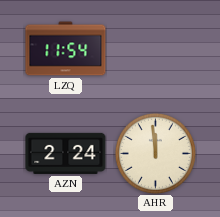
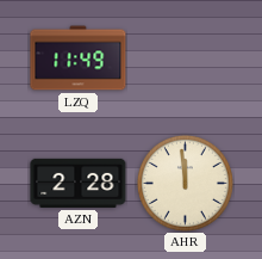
LZQ: 11:54 -> 11:49 (79, 58)
AZN: 2:24 -> 2:28 (79, 183)
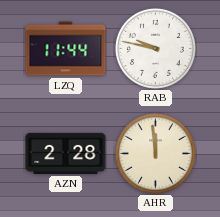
LZQ: 11:49 -> 11:44 (66, 49)
RAB: none -> 9:47 (155, 48)
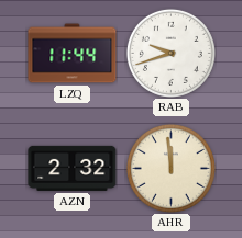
RAB: 9:47 -> 9:42 (170, 53)
AZN: 2:28 -> 2:32 (73, 168)
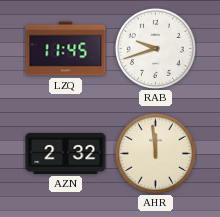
LZQ: 11:44 -> 11:45 (66, 49)
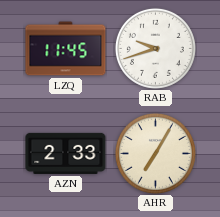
AZN: 2:32 -> 2:33 (66, 153)
AHR: 11:59 -> 7:05 (155, 153)
